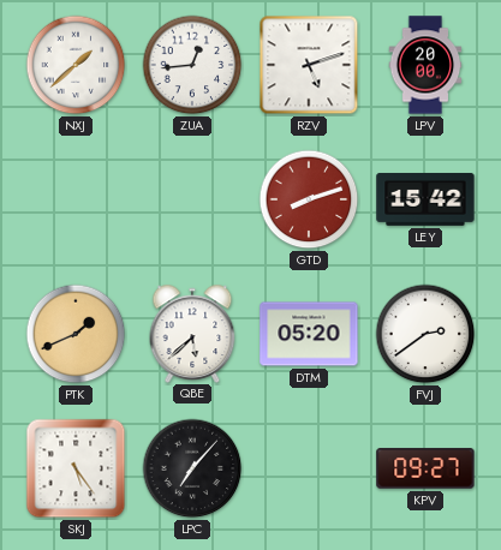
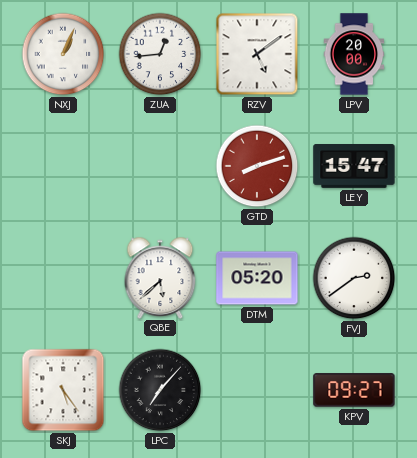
NXJ: 1:38 -> 1:04 (63, 54)
RZV: 5:12 -> 5:09 (257, 54)
LEY: 15:42 -> 15:47 (354, 167)
PTK: 1:41 -> none (76, 334)
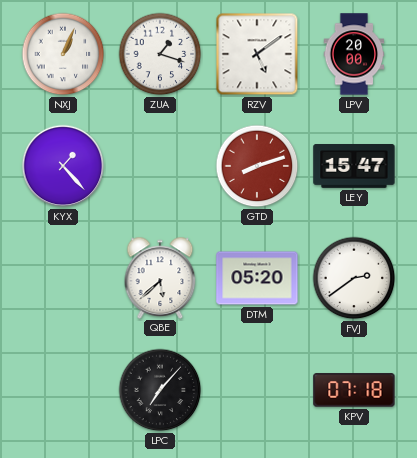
ZUA: 12:44 -> 1:18 (160, 54)
KYX: none -> 1:23 (63, 166)
SKJ: 5:24 -> none (63, 390)
KPV: 09:27 -> 07:18 (354, 390)
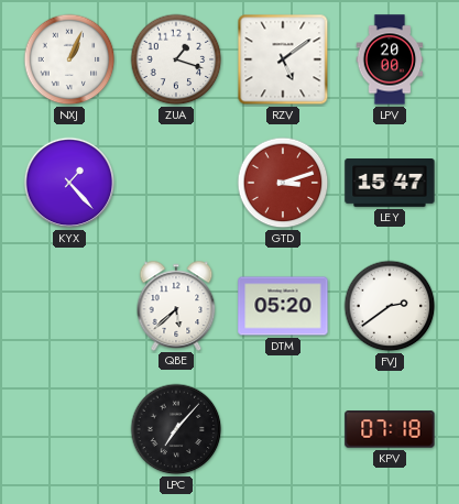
GTD: 8:12 -> 3:12 (283, 183)
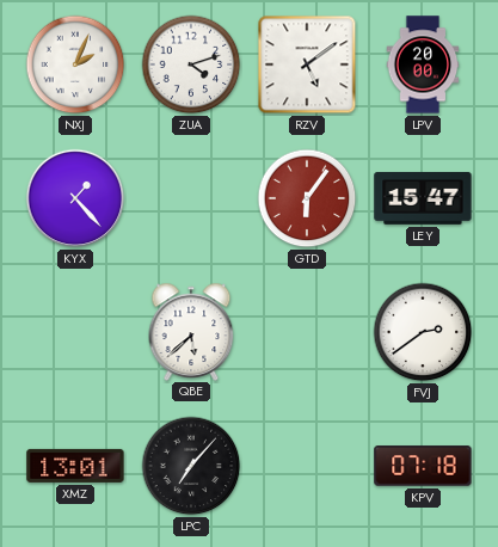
NXJ: 1:04 -> 2:04 (75, 64)
ZUA: 1:18 -> 4:12 (191, 64)
GTD: 3:12 -> 6:06 (307, 198)
DTM: 05:20 -> none (283, 306)
XMZ: none -> 13:01 (75, 466)
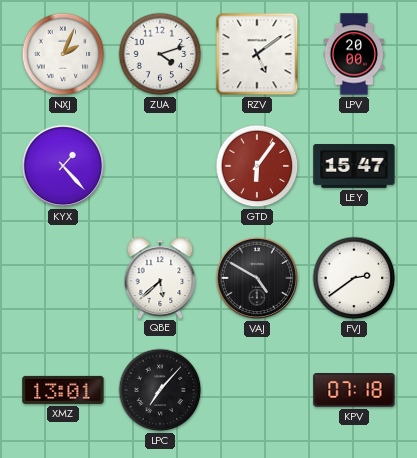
VAJ: none -> 4:50 (257, 278)
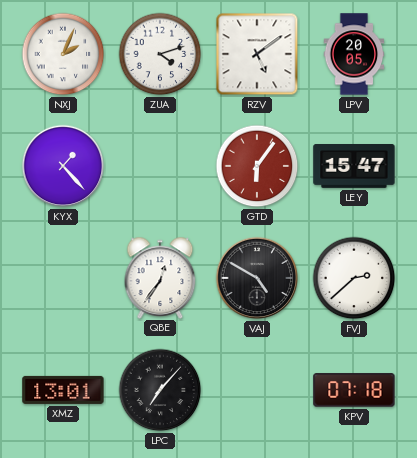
LPV: 20:00 -> 20:05 (354, 54)
QBE: 5:38 -> 12:36 (160, 277)
FVJ: 2:39 -> 2:38 (354, 278)
